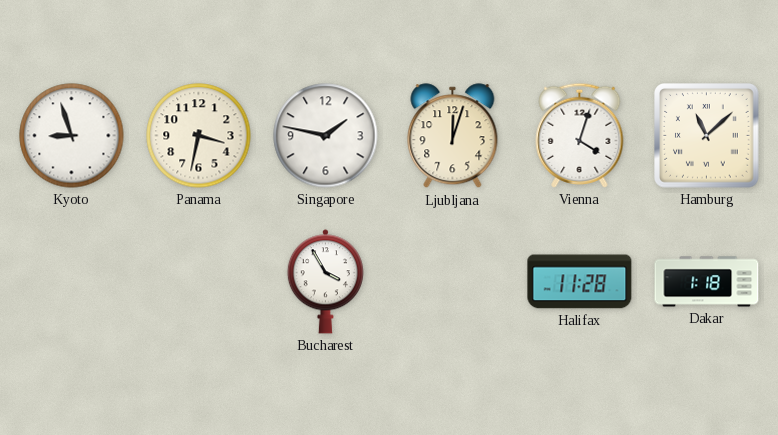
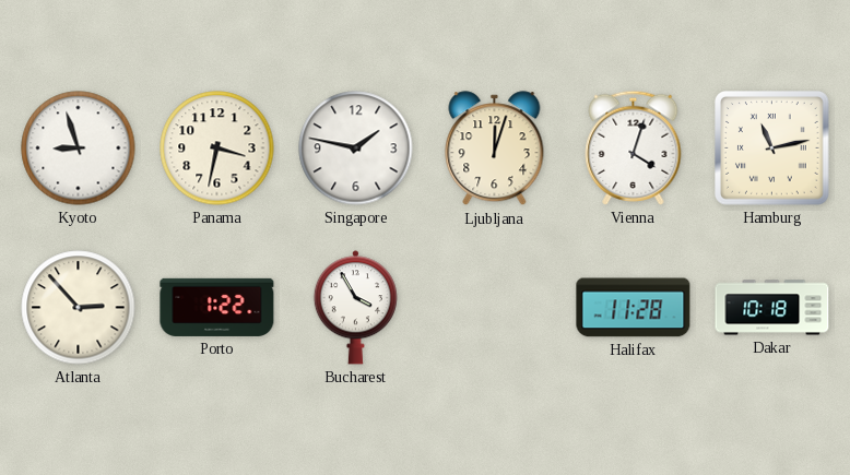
Hamburg: 11:08 -> 11:13 (772, 149)
Atlanta: none -> 2:53 (79, 308)
Porto: none -> 1:22 (217, 307)
Dakar: 1:18 -> 10:18 (772, 308)
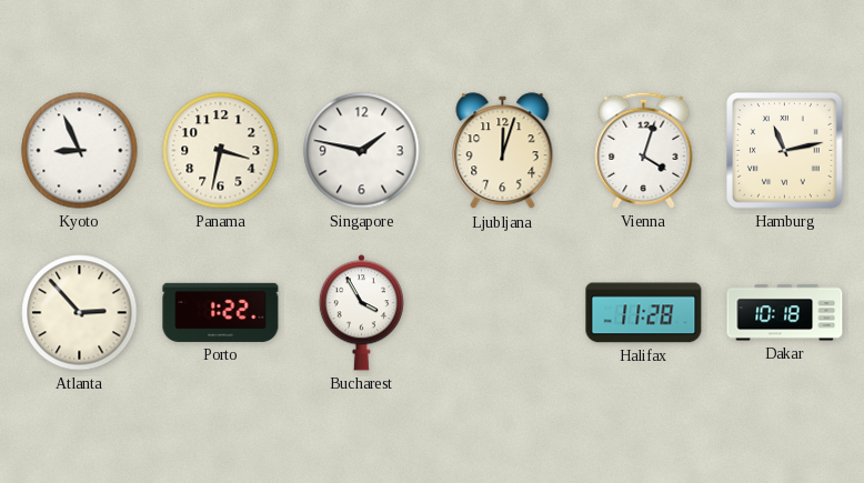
Kyoto: 8:57 -> 8:56 (80, 151)
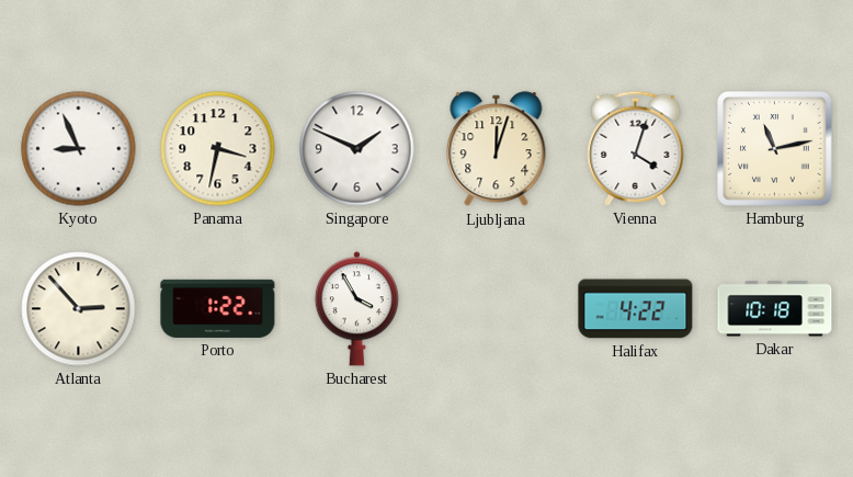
Singapore: 1:47 -> 1:49 (357, 149)
Halifax: 11:28 -> 4:22 (636, 309)
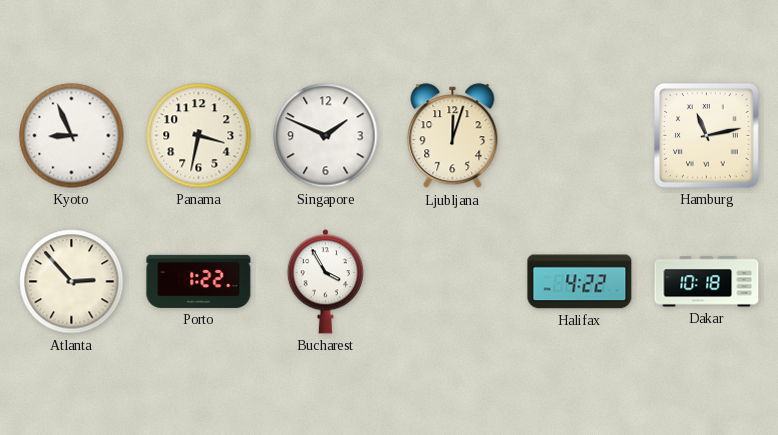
Vienna: 4:03 -> none (636, 148)
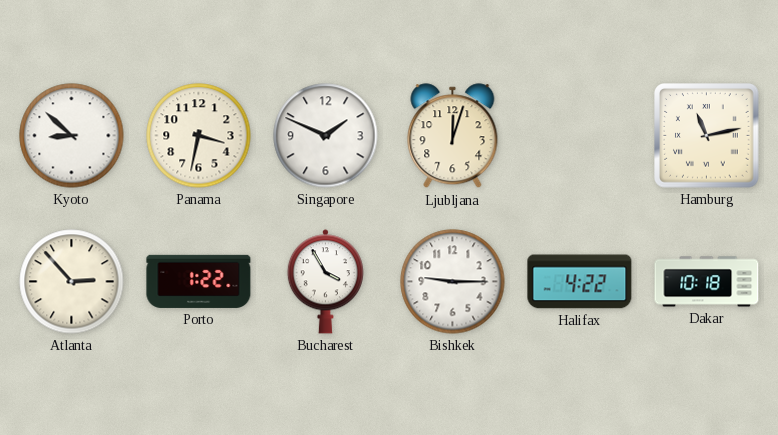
Kyoto: 8:56 -> 8:52 (72, 136)
Bishkek: none -> 9:15 (453, 282)
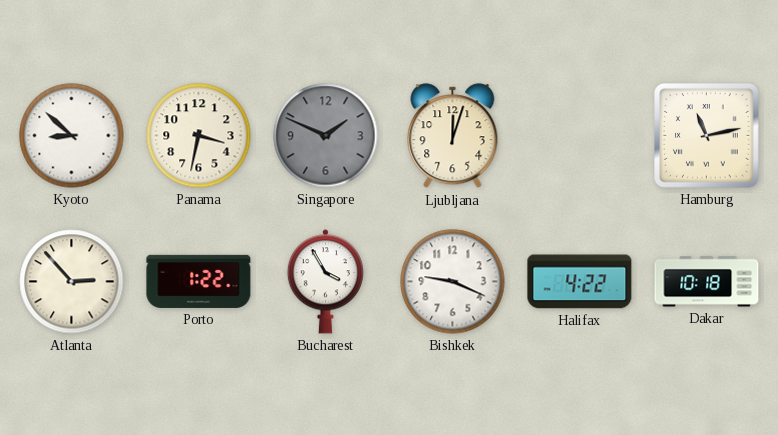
Singapore dial: white -> grey (326, 136)
Bishkek: 9:15 -> 9:19 (453, 282)
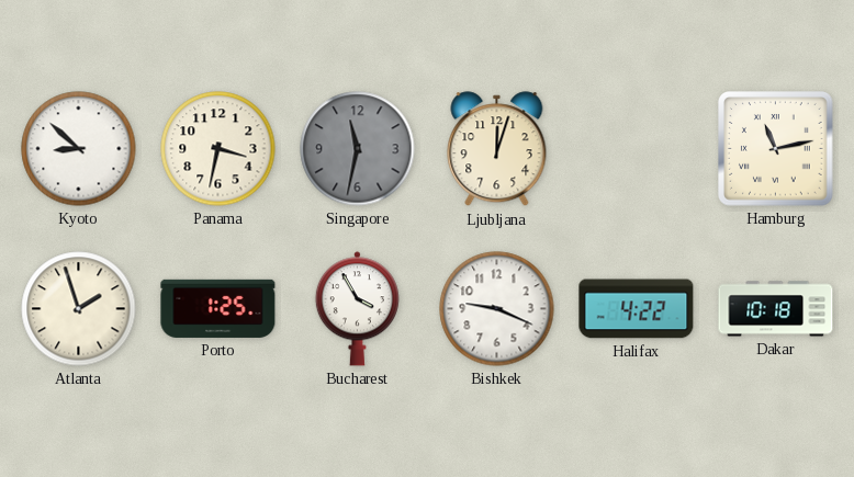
Singapore: 1:49 -> 11:32 (358, 149)
Atlanta: 2:53 -> 1:57 (79, 309)
Porto: 1:22 -> 1:25 (218, 308)
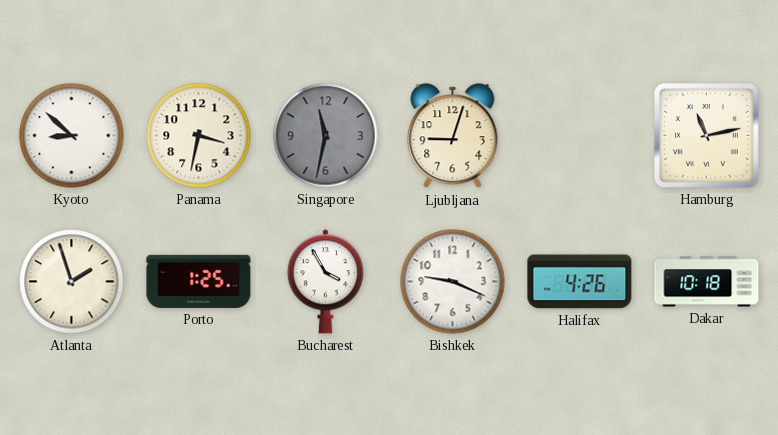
Ljubljana: 12:03 -> 9:03 (453, 136)
Halifax: 4:22 -> 4:26 (580, 282)
